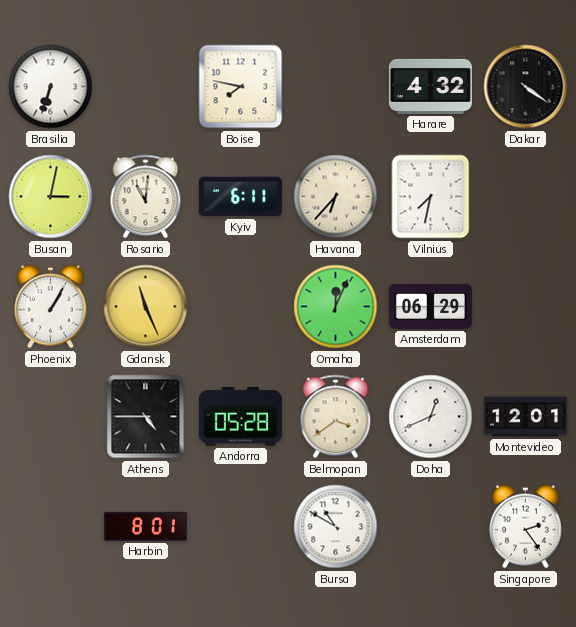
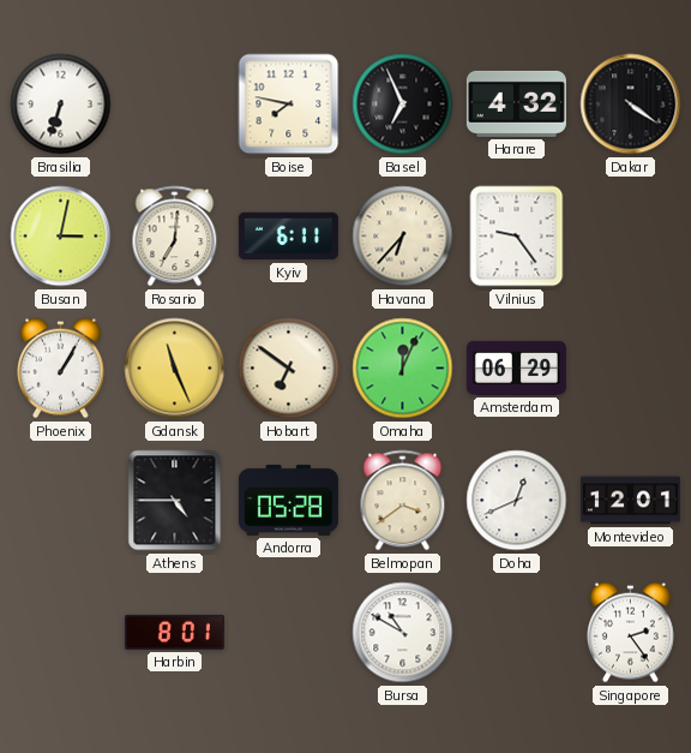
Basel: none -> 6:56 (403, 104)
Rosario: 11:01 -> 7:01 (175, 237)
Vilnius: 7:32 -> 9:24 (517, 237)
Hobart: none -> 6:51 (289, 369)
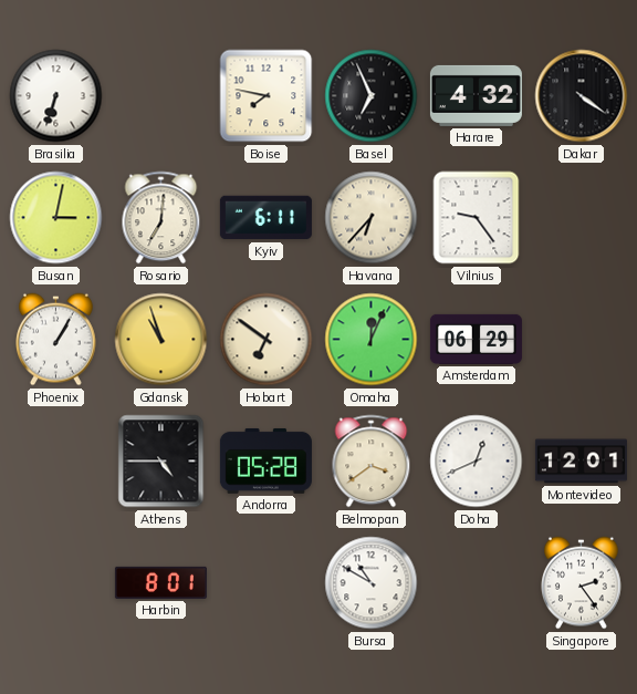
Gdansk: 11:26 -> 10:57 (161, 340)
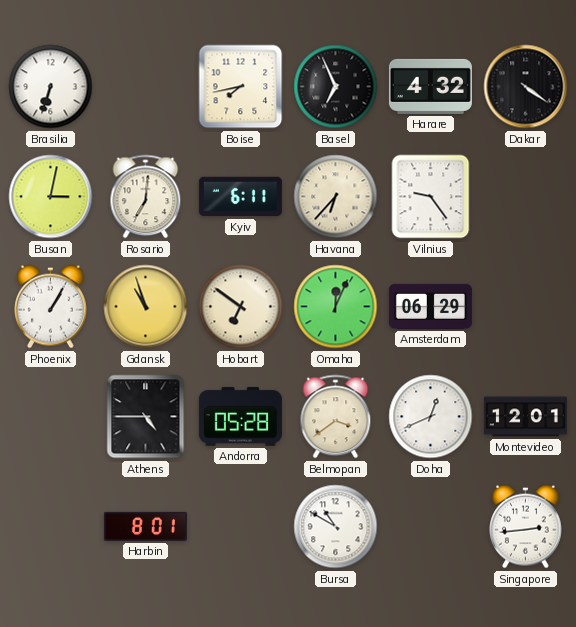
Boise: 7:47 -> 7:43 (241, 87)
Singapore: 2:24 -> 2:44 (526, 527)
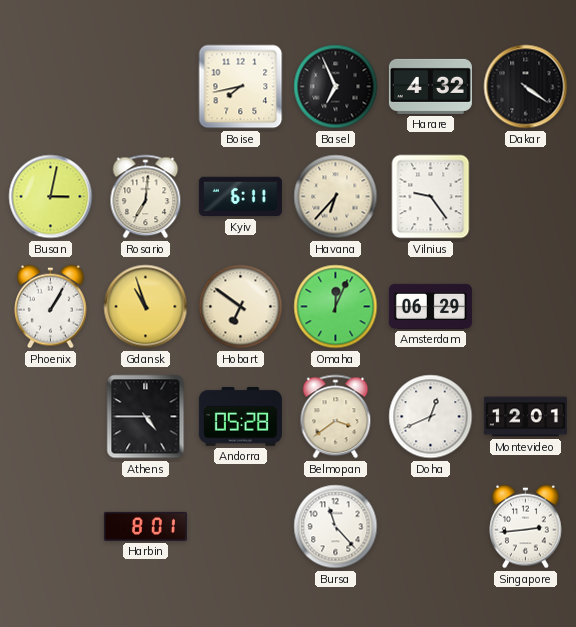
Brasilia: 6:33 -> none (51, 87)
Bursa: 10:50 -> 11:23 (336, 527)
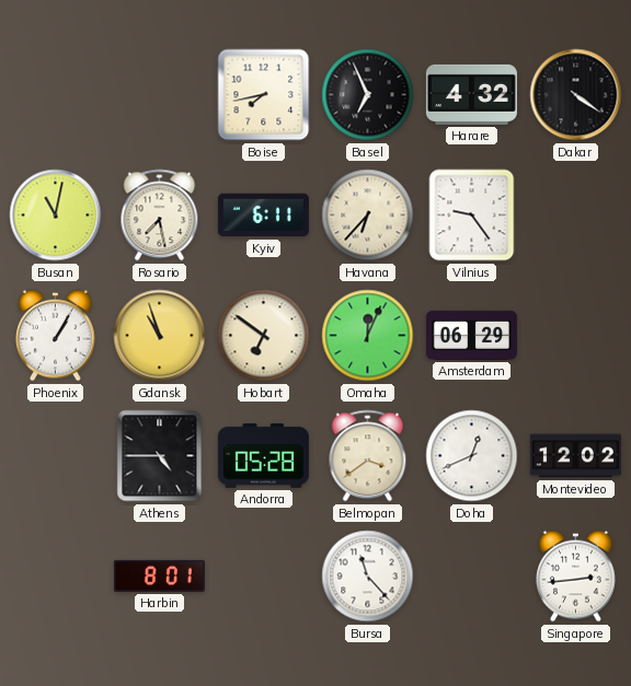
Busan: 3:02 -> 11:02 (56, 216)
Rosario: 7:01 -> 7:28 (160, 216)
Montevideo: 12:01 -> 12:02 (575, 456)
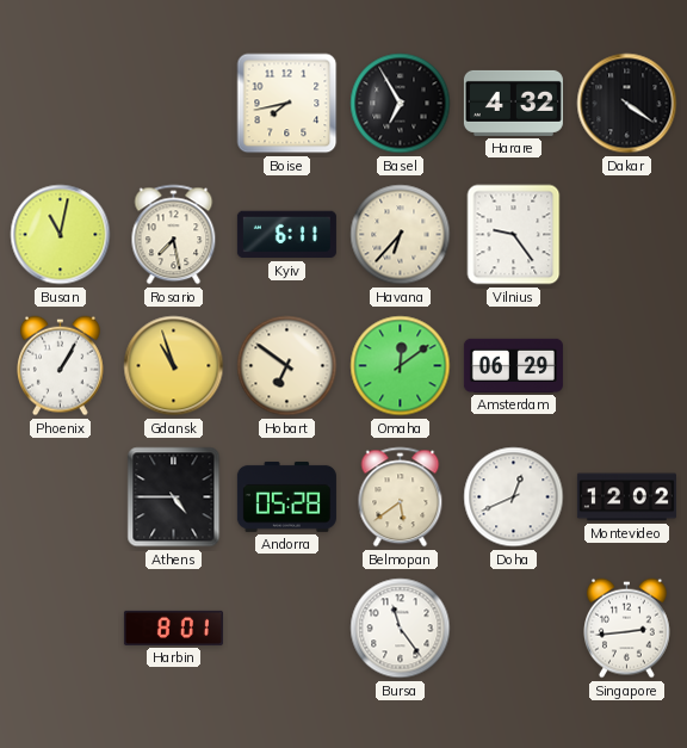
Basel: 6:56 -> 6:55 (401, 104)
Omaha: 12:04 -> 12:09 (401, 366)
Belmopan: 3:39 -> 5:39 (401, 497)
Bursa: 11:23 -> 11:24 (401, 629)
